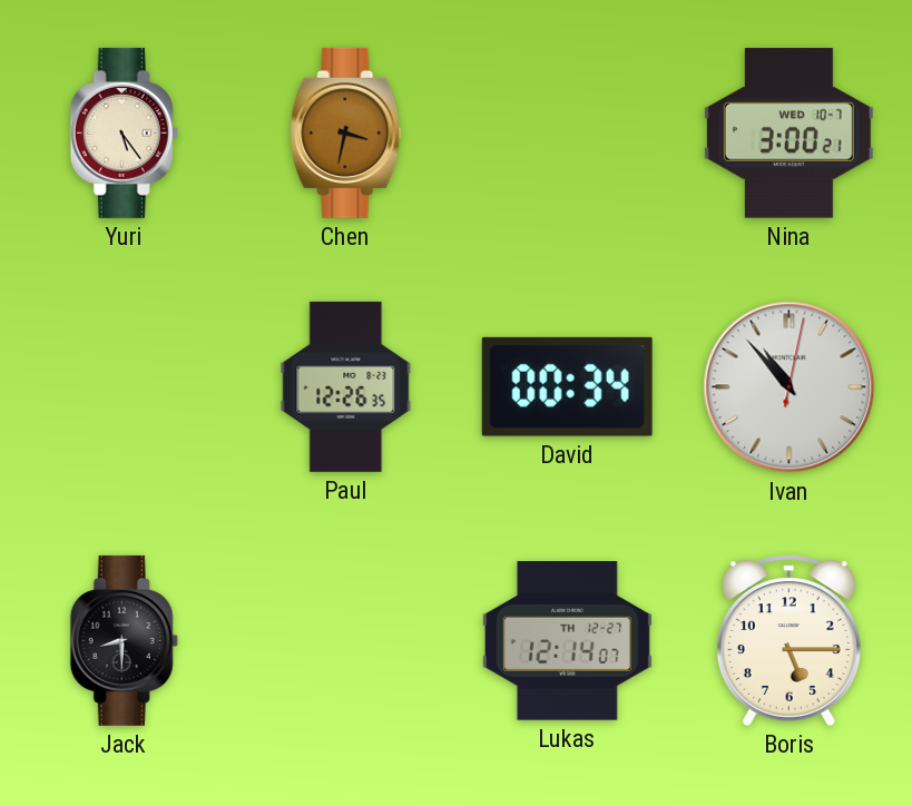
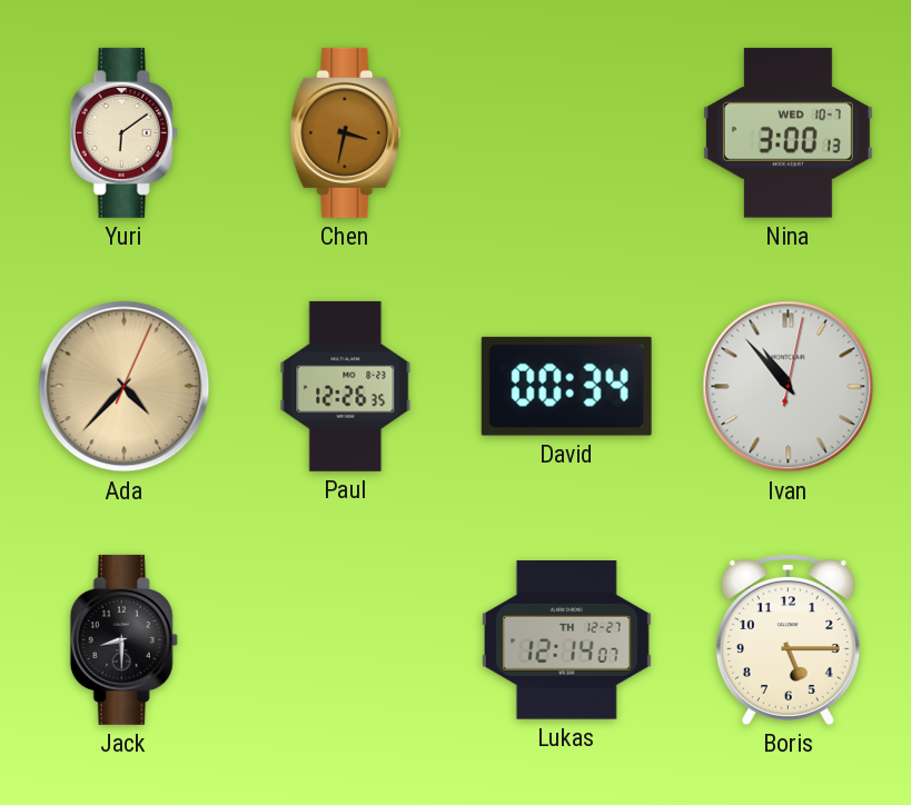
Yuri: 5:24 -> 6:09 (123, 132)
Nina: 3:00:21 -> 3:00:13 (788, 133)
Ada: none -> 4:37 (125, 387)
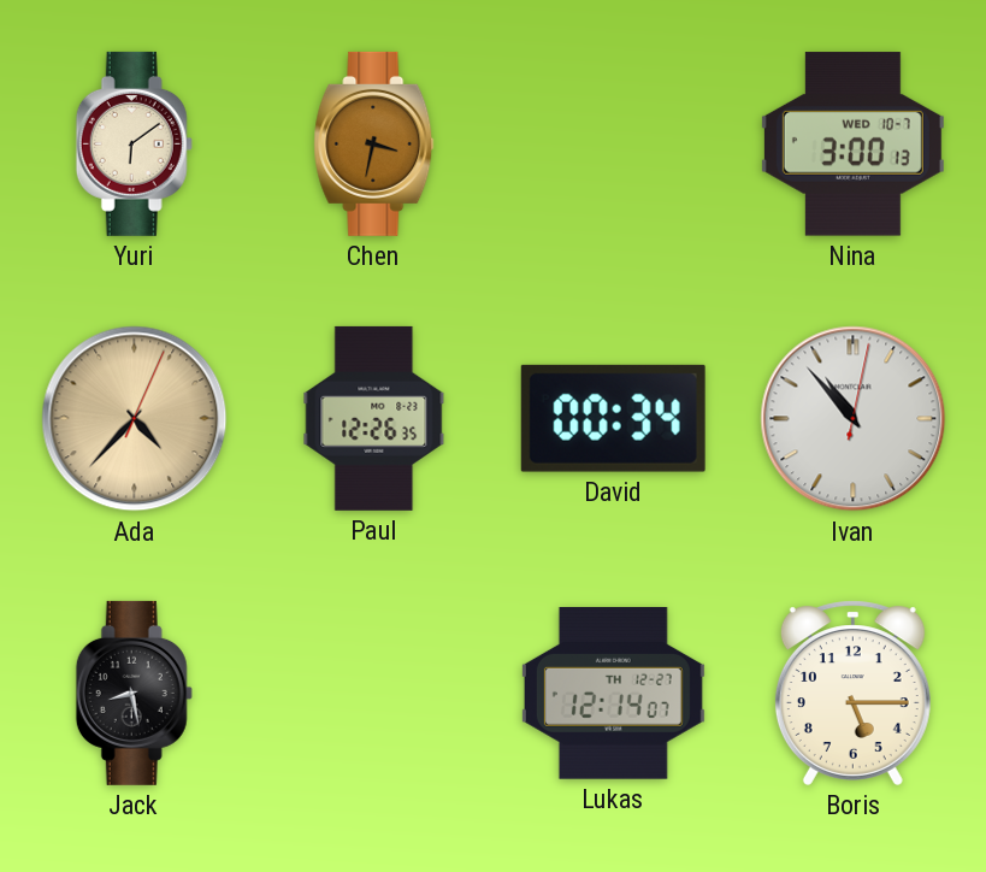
Jack: 8:30 -> 8:28 (134, 693)
